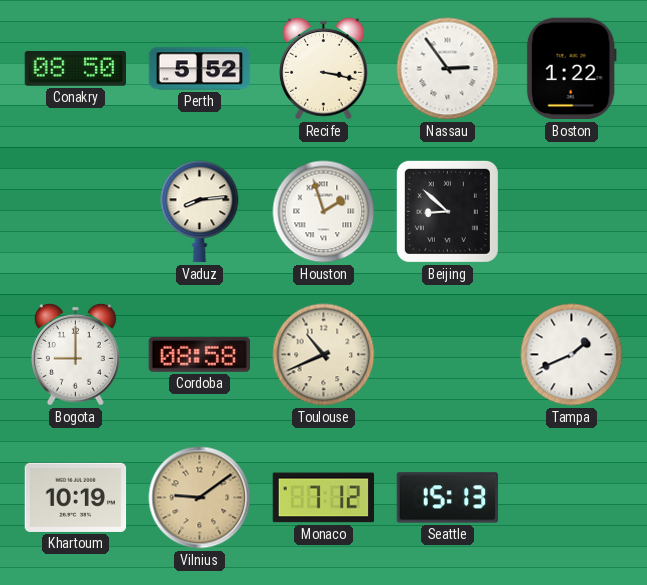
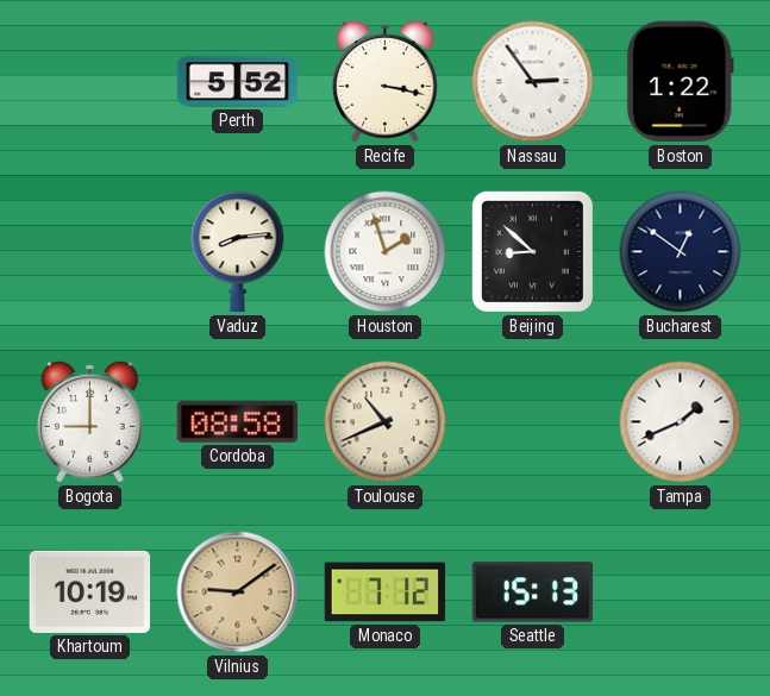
Conakry: 08:50 -> none (76, 69)
Bucharest: none -> 12:51 (681, 252)
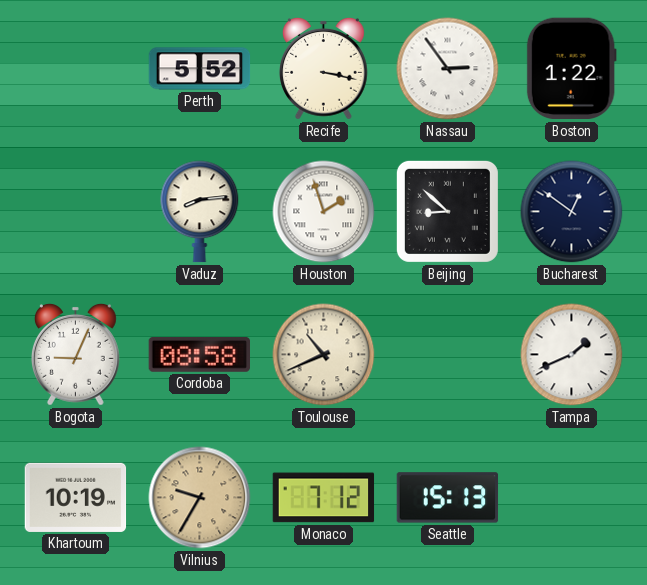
Bogota: 9:00 -> 9:04 (76, 354)
Vilnius: 9:09 -> 9:35 (200, 498)
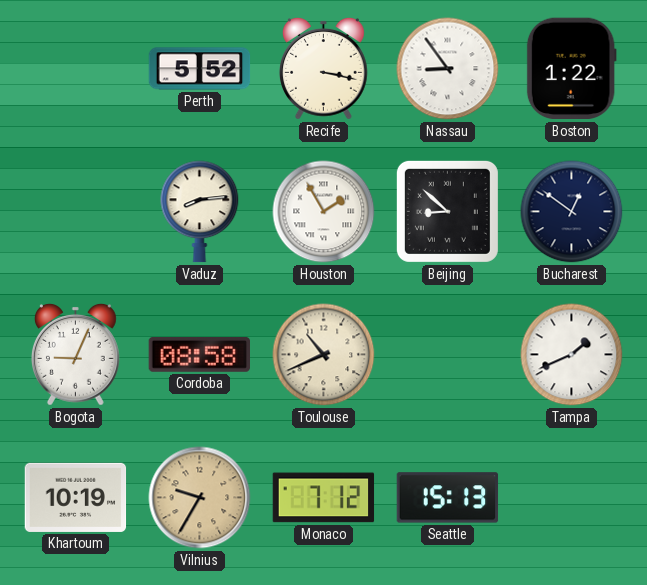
Nassau: 2:54 -> 8:54 (448, 69)
Houston: 1:57 -> 1:55 (324, 212)
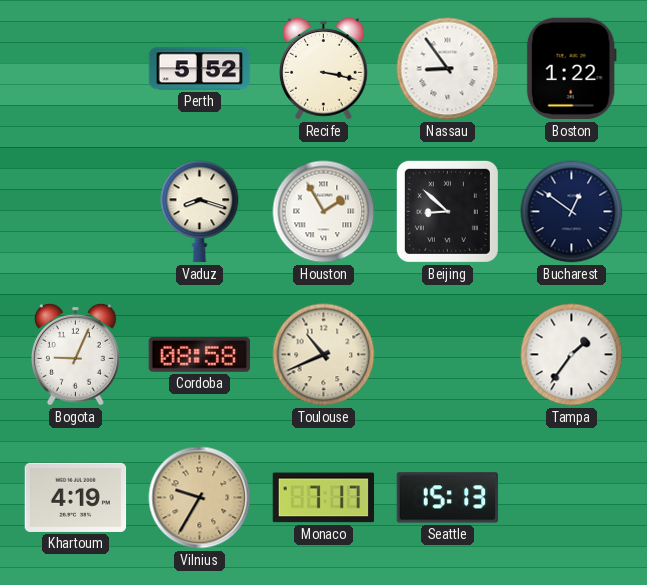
Vaduz: 8:14 -> 8:18 (200, 212)
Tampa: 1:41 -> 1:36 (572, 355)
Khartoum: 10:19 -> 4:19 (76, 497)
Monaco: 7:12 -> 7:17 (324, 498)
